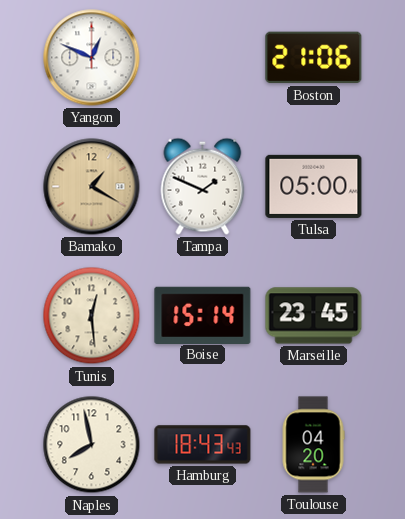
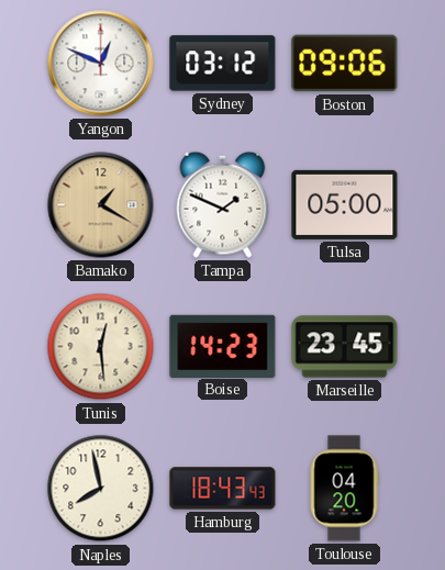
Sydney: none -> 03:12 (223, 64)
Boston: 21:06 -> 09:06 (345, 64)
Boise: 15:14 -> 14:23 (223, 346)
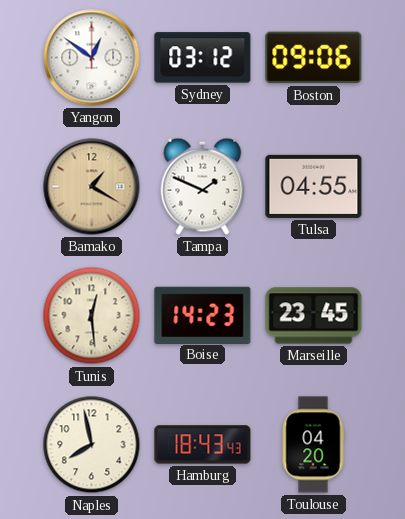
Yangon: 12:49 -> 12:51 (92, 58)
Tulsa: 05:00 -> 04:55 (314, 186)
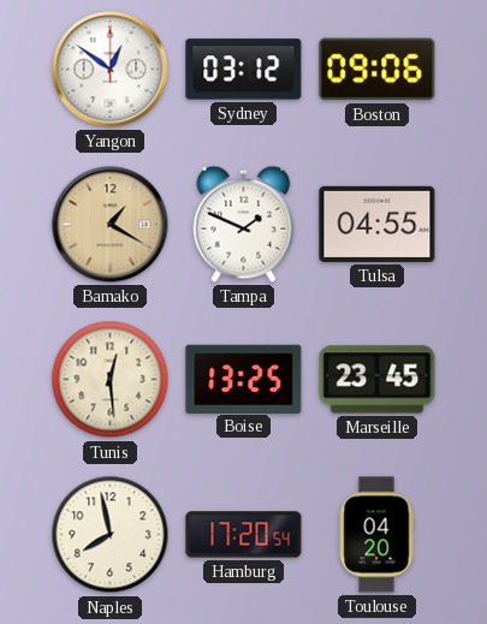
Boise: 14:23 -> 13:25 (244, 379)
Hamburg: 18:43 -> 17:20 (244, 535)
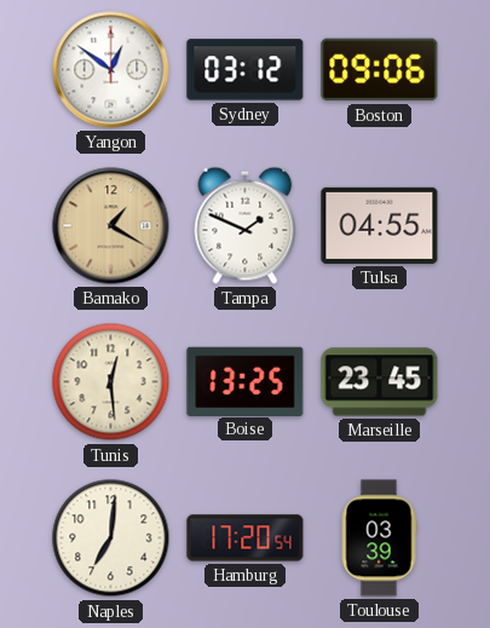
Naples: 7:58 -> 7:01 (111, 538)
Toulouse: 04:20 -> 03:39 (379, 538)
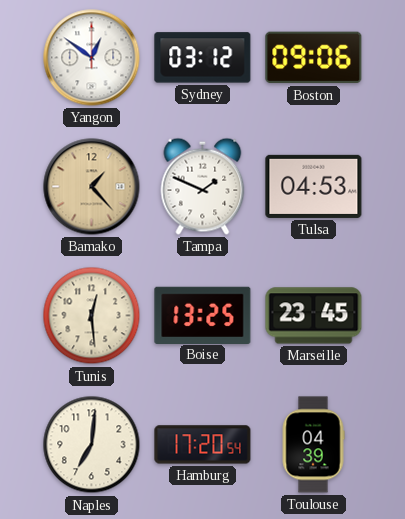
Bamako: 1:20 -> 1:23 (92, 187)
Tulsa: 04:55 -> 04:53 (314, 186)
Toulouse: 03:39 -> 04:39 (313, 445)
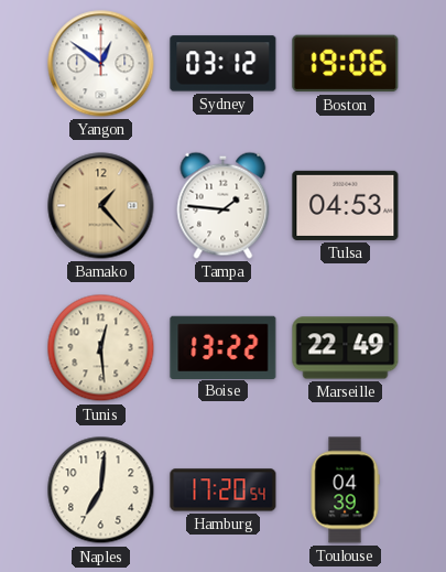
Boston: 09:06 -> 19:06 (346, 64)
Tampa: 1:49 -> 1:46 (224, 205)
Boise: 13:25 -> 13:22 (224, 347)
Marseille: 23:45 -> 22:49 (346, 348)
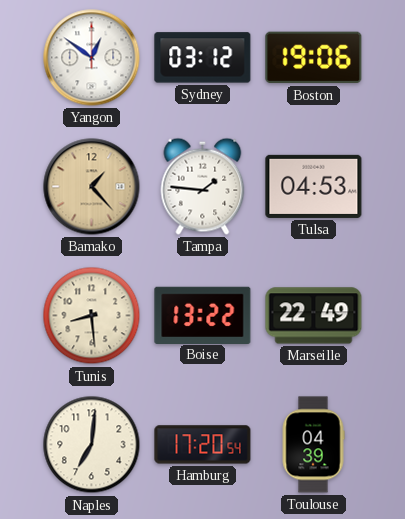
Tunis: 12:29 -> 8:29 (92, 316)
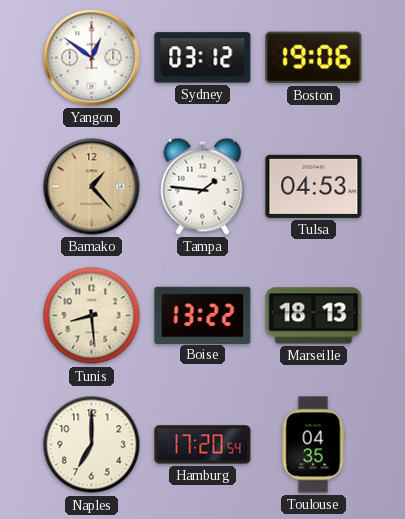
Marseille: 22:49 -> 18:13 (314, 316)
Naples: 7:01 -> 7:00 (92, 445)
Toulouse: 04:39 -> 04:35 (313, 445)
